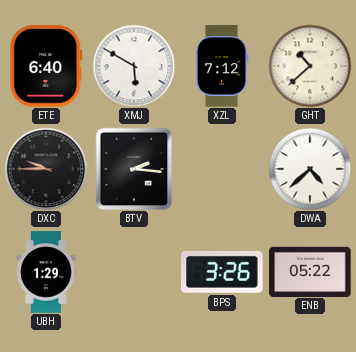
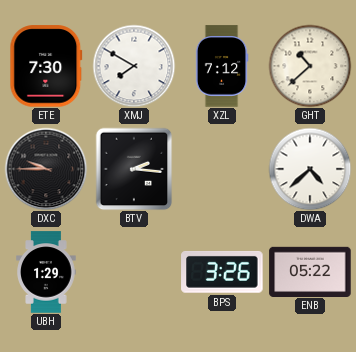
ETE: 6:40 -> 7:30 (46, 66)
XMJ: 5:50 -> 7:50 (134, 66)
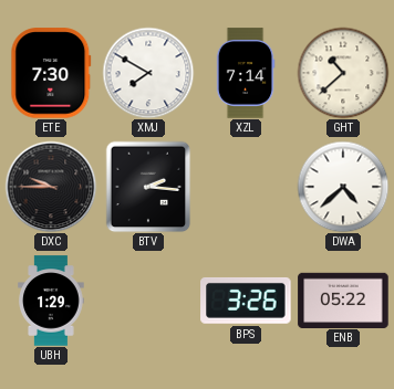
XZL: 7:12 -> 7:14 (246, 73)
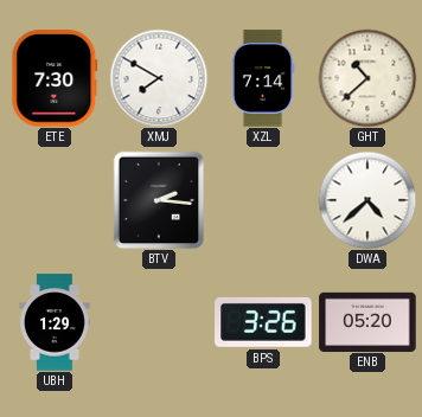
DXC: 9:45 -> none (51, 187)
ENB: 05:22 -> 05:20 (367, 321)
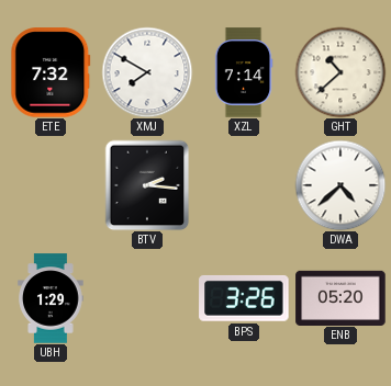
ETE: 7:30 -> 7:32 (51, 72)
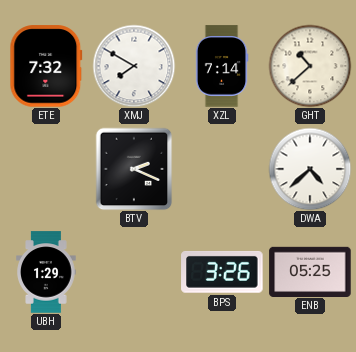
BTV: 2:16 -> 2:19 (134, 169)
ENB: 05:20 -> 05:25 (310, 271)
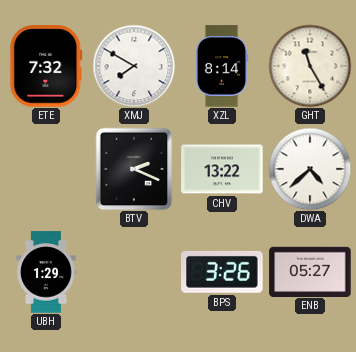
XZL: 7:14 -> 8:14 (222, 66)
GHT: 10:38 -> 11:25 (310, 66)
CHV: none -> 13:22 (222, 169)
ENB: 05:25 -> 05:27 (310, 271)
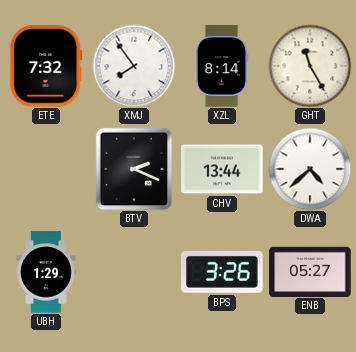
XMJ: 7:50 -> 7:54 (134, 66)
CHV: 13:22 -> 13:44 (222, 169)
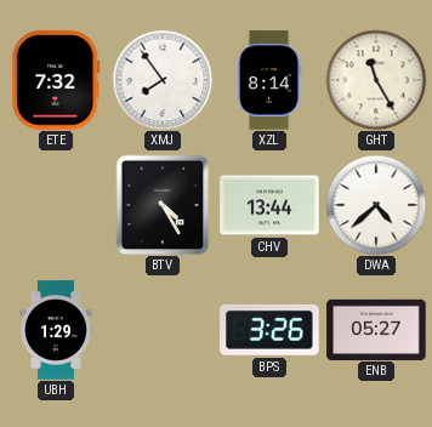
BTV: 2:19 -> 4:25 (163, 205)
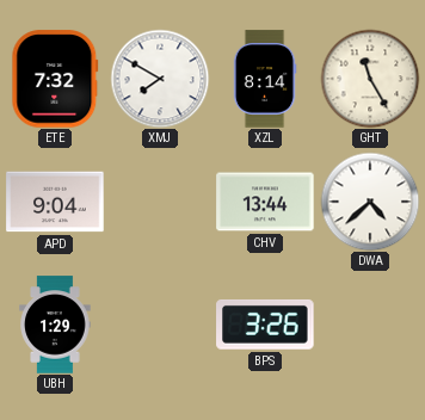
XMJ: 7:54 -> 7:50 (160, 79)
APD: none -> 9:04 (55, 202)
BTV: 4:25 -> none (163, 205)
ENB: 05:27 -> none (376, 329)
